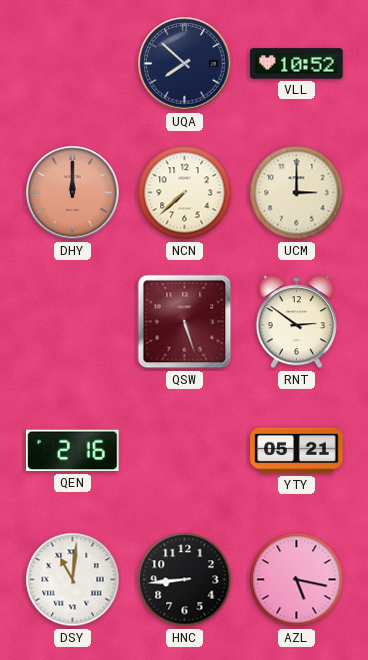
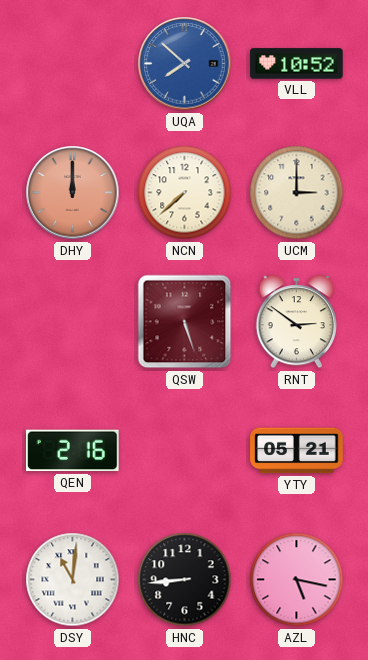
UQA dial: navy -> blue (185, 64)
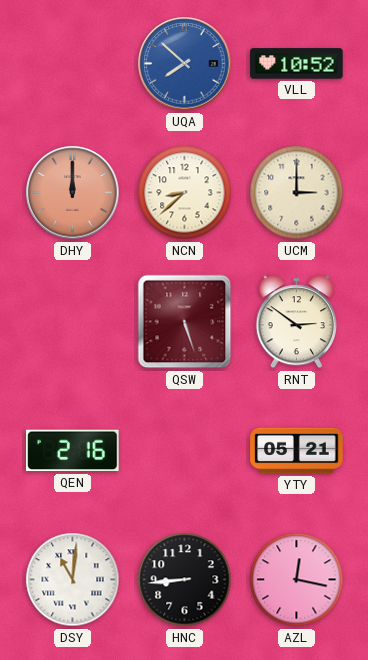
NCN: 7:38 -> 8:38 (185, 193)
AZL: 5:17 -> 12:17 (297, 580)
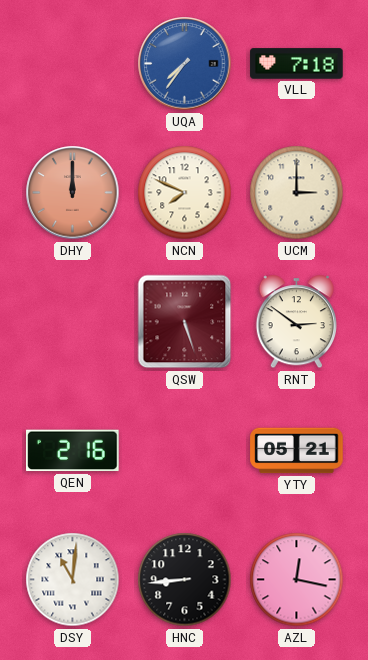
UQA: 7:52 -> 7:36 (185, 64)
VLL: 10:52 -> 7:18 (297, 64)
NCN: 8:38 -> 7:49 (185, 193)
